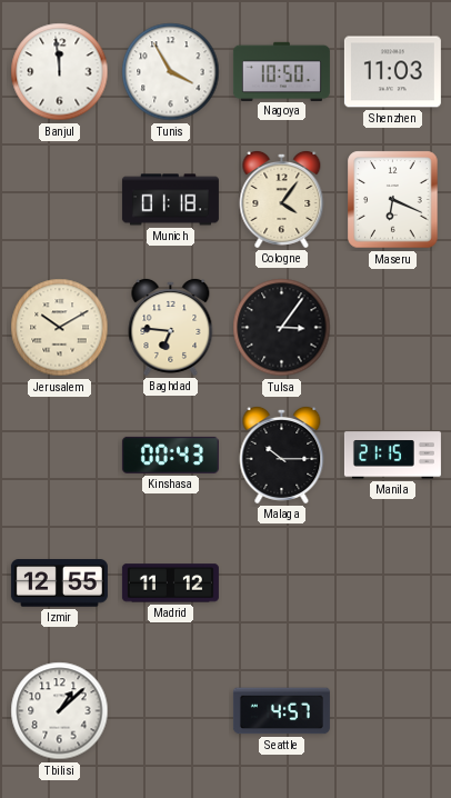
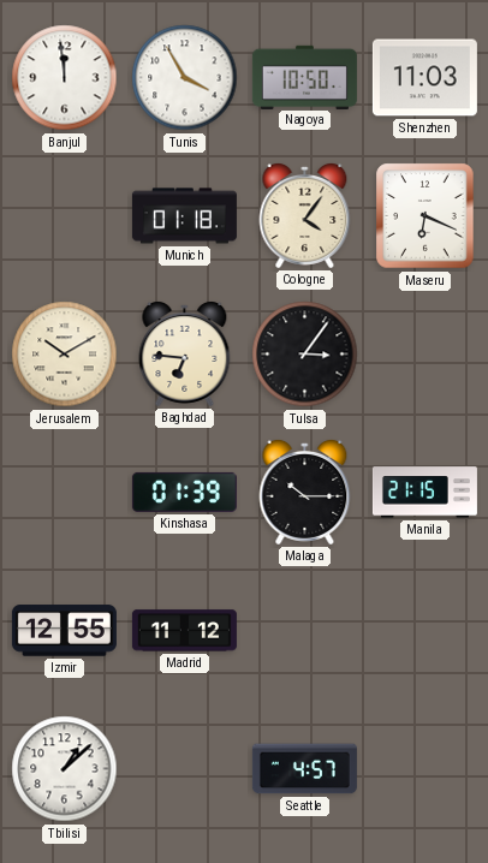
Kinshasa: 00:43 -> 01:39 (184, 492)
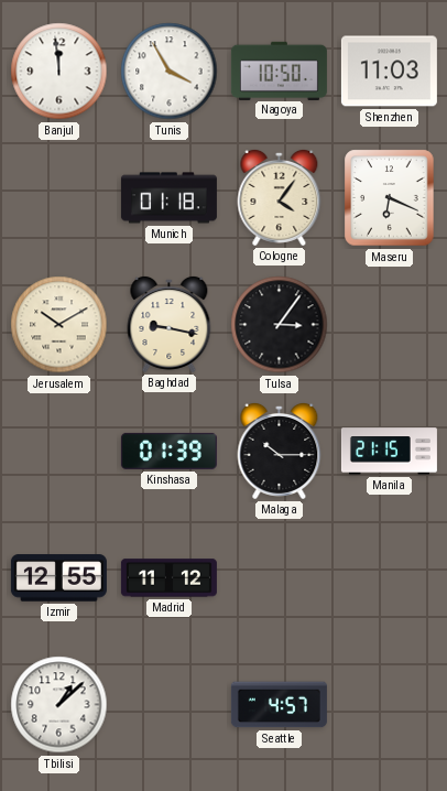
Baghdad: 6:46 -> 9:17 (170, 324)
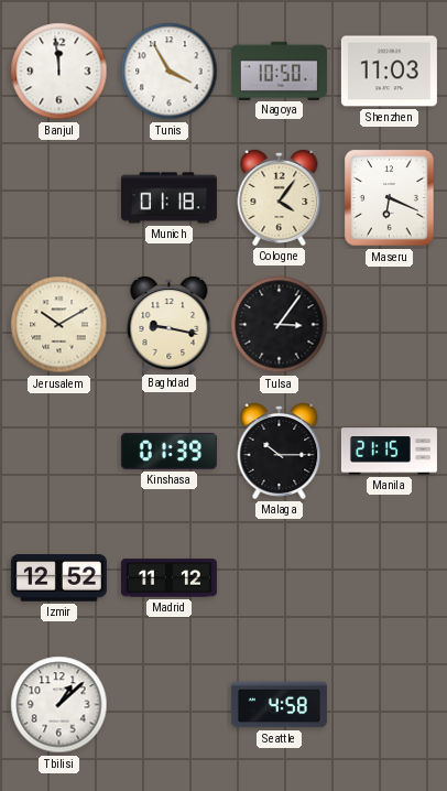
Izmir: 12:55 -> 12:52 (58, 578)
Seattle: 4:57 -> 4:58 (279, 705)
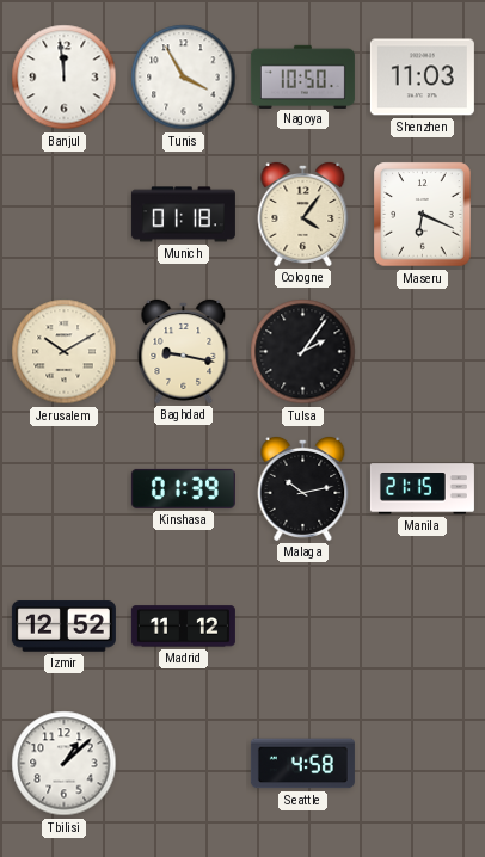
Tulsa: 3:06 -> 2:06 (303, 352)
Malaga: 10:15 -> 10:13 (303, 488)
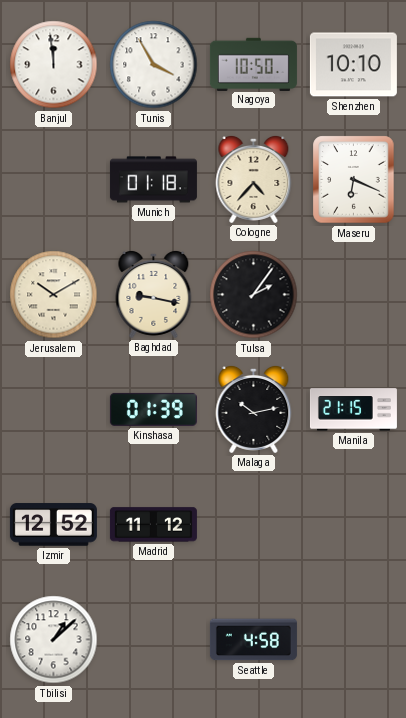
Shenzhen: 11:03 -> 10:10 (353, 65)
Cologne: 4:06 -> 4:37 (254, 179)
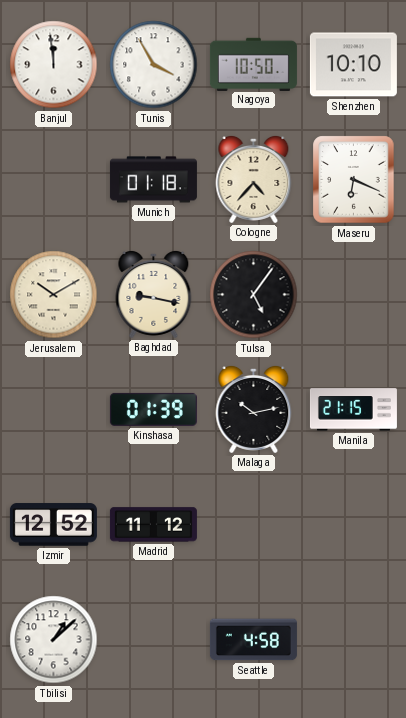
Tulsa: 2:06 -> 5:06 (254, 295)
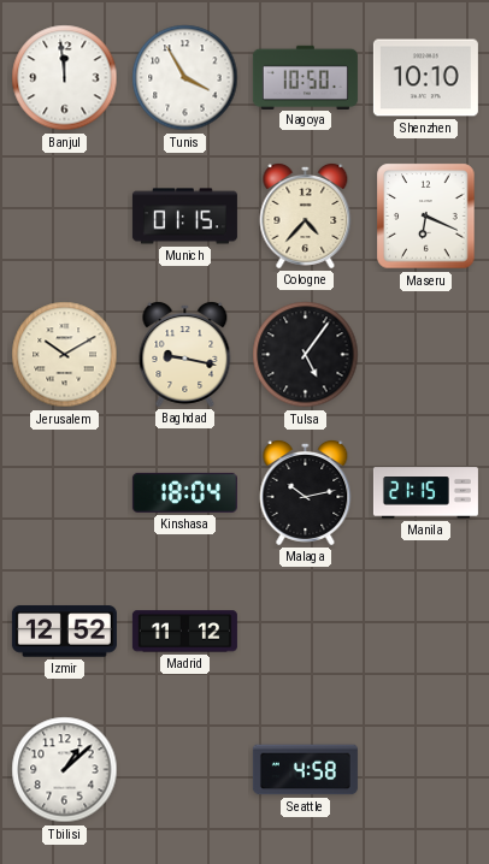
Munich: 01:18 -> 01:15 (184, 217)
Kinshasa: 01:39 -> 18:04 (184, 492)
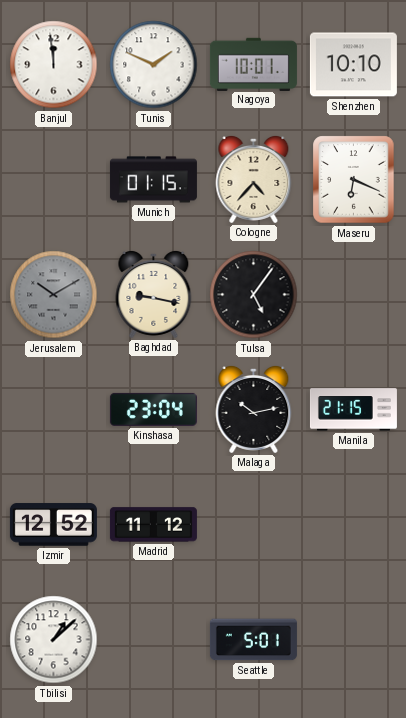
Tunis: 3:55 -> 1:49 (154, 65)
Nagoya: 10:50 -> 10:01 (253, 64)
Jerusalem dial: cream -> grey (54, 295)
Kinshasa: 18:04 -> 23:04 (153, 409)
Seattle: 4:58 -> 5:01 (253, 640)
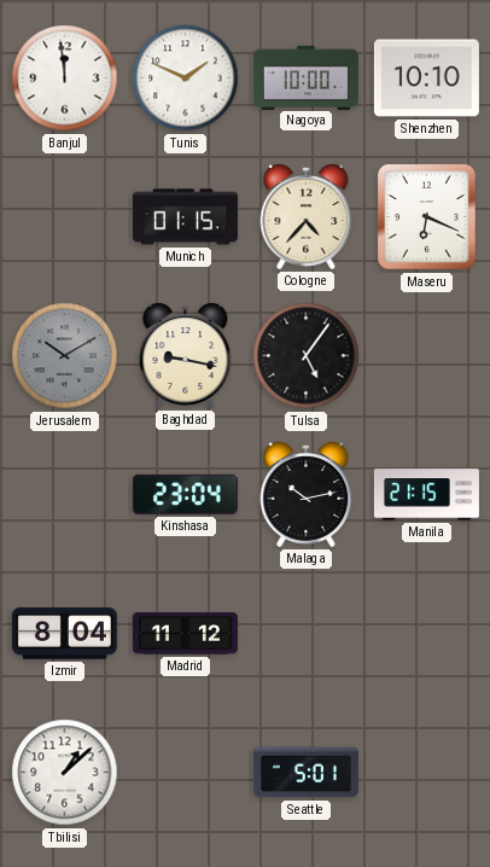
Nagoya: 10:01 -> 10:00 (305, 77)
Izmir: 12:52 -> 8:04 (64, 634)
